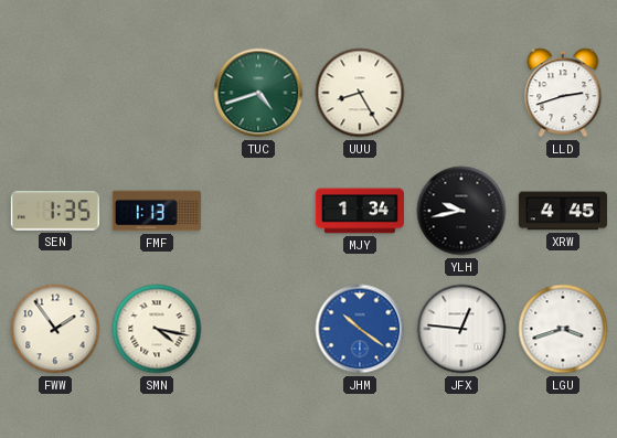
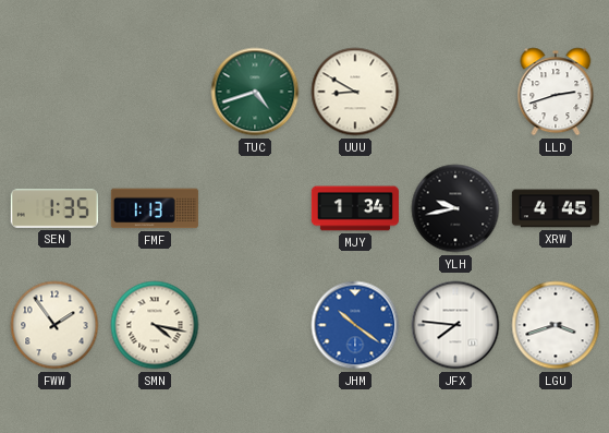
UUU: 8:25 -> 8:50 (355, 92)
JFX: 12:46 -> 7:46 (455, 325)
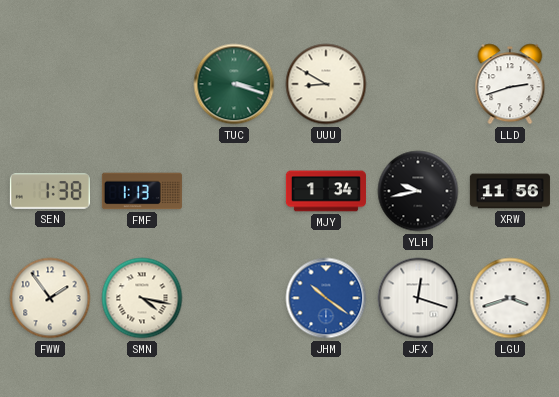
TUC: 4:42 -> 3:18 (234, 84)
SEN: 1:35 -> 1:38 (50, 191)
XRW: 4:45 -> 11:56 (510, 191)
JFX: 7:46 -> 12:18 (418, 298)
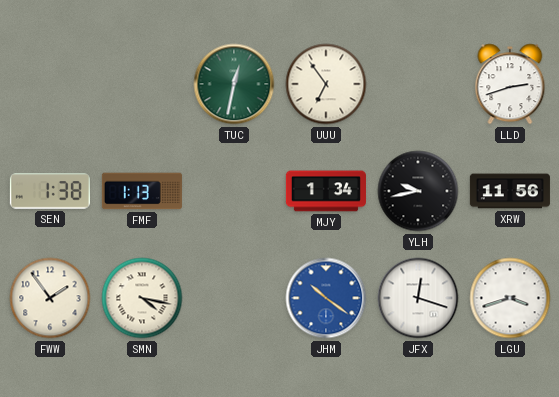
TUC: 3:18 -> 12:32 (234, 84)
UUU: 8:50 -> 6:54 (326, 84)
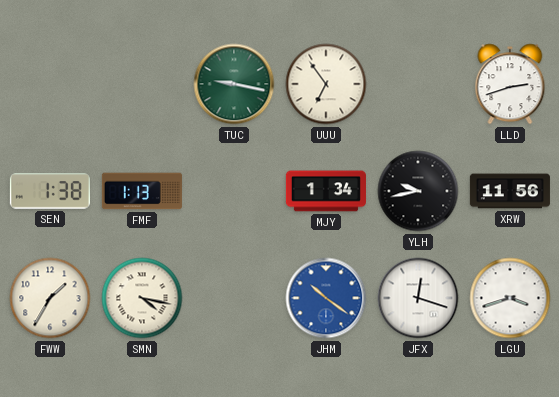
TUC: 12:32 -> 9:17 (234, 84)
FWW: 1:54 -> 1:35 (50, 298)
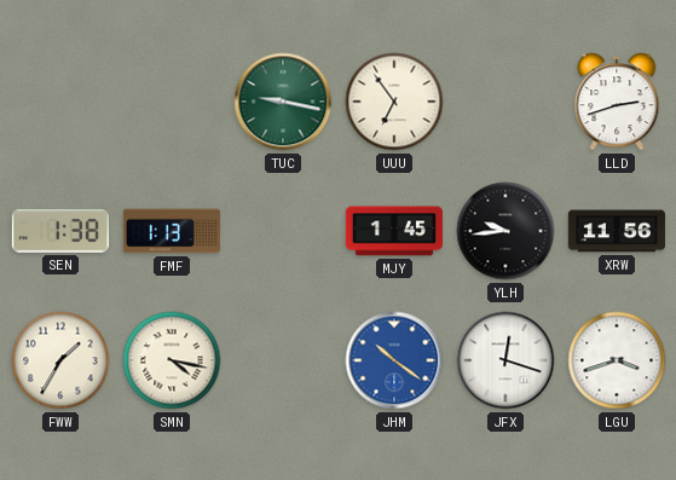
MJY: 1:34 -> 1:45 (394, 231)
YLH: 9:43 -> 9:44 (505, 231)
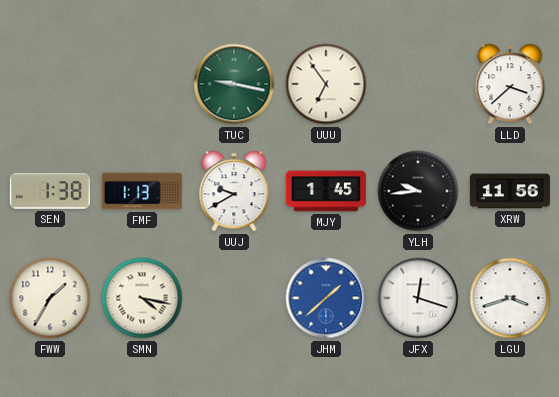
LLD: 2:42 -> 3:38 (510, 84)
UUJ: none -> 9:40 (234, 191)
JHM: 10:21 -> 1:38 (326, 298)
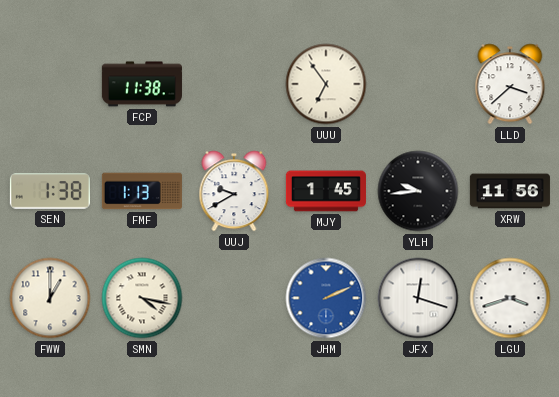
FCP: none -> 11:38 (142, 84)
TUC: 9:17 -> none (234, 84)
FWW: 1:35 -> 1:00 (50, 298)
JHM: 1:38 -> 2:11 (326, 298)
